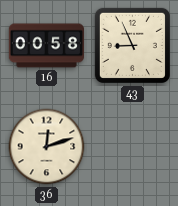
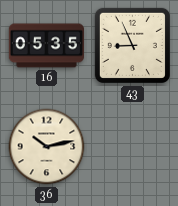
16: 00:58 -> 05:35 (46, 46)
36: 12:12 -> 10:13 (47, 147)
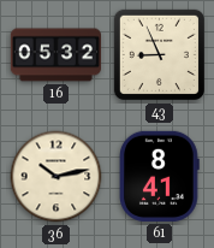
16: 05:35 -> 05:32 (55, 55)
61: none -> 8:41 (160, 176)
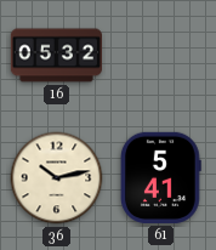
43: 8:56 -> none (159, 54)
61: 8:41 -> 5:41 (161, 177)
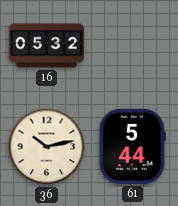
61: 5:41 -> 5:44 (133, 146)
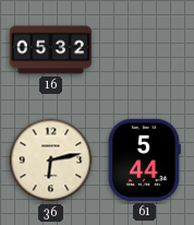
36: 10:13 -> 6:13 (51, 161)
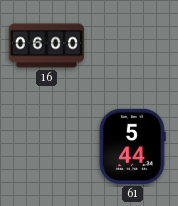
16: 05:32 -> 06:00 (46, 46)
36: 6:13 -> none (51, 161)
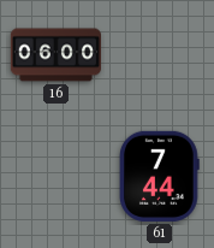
61: 5:44 -> 7:44 (160, 176)
